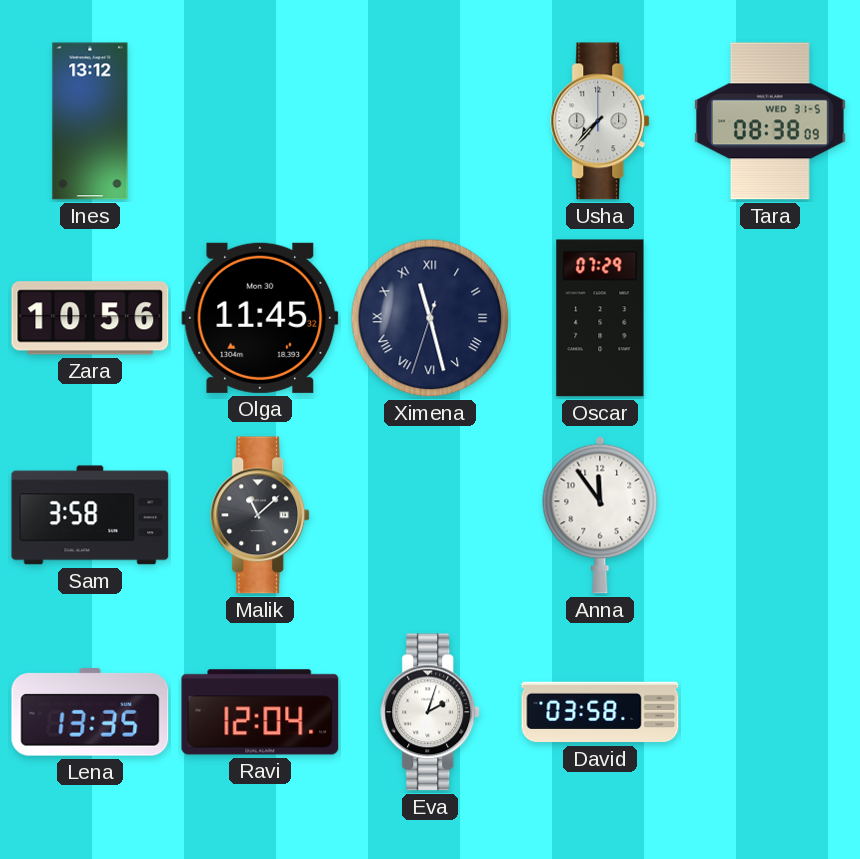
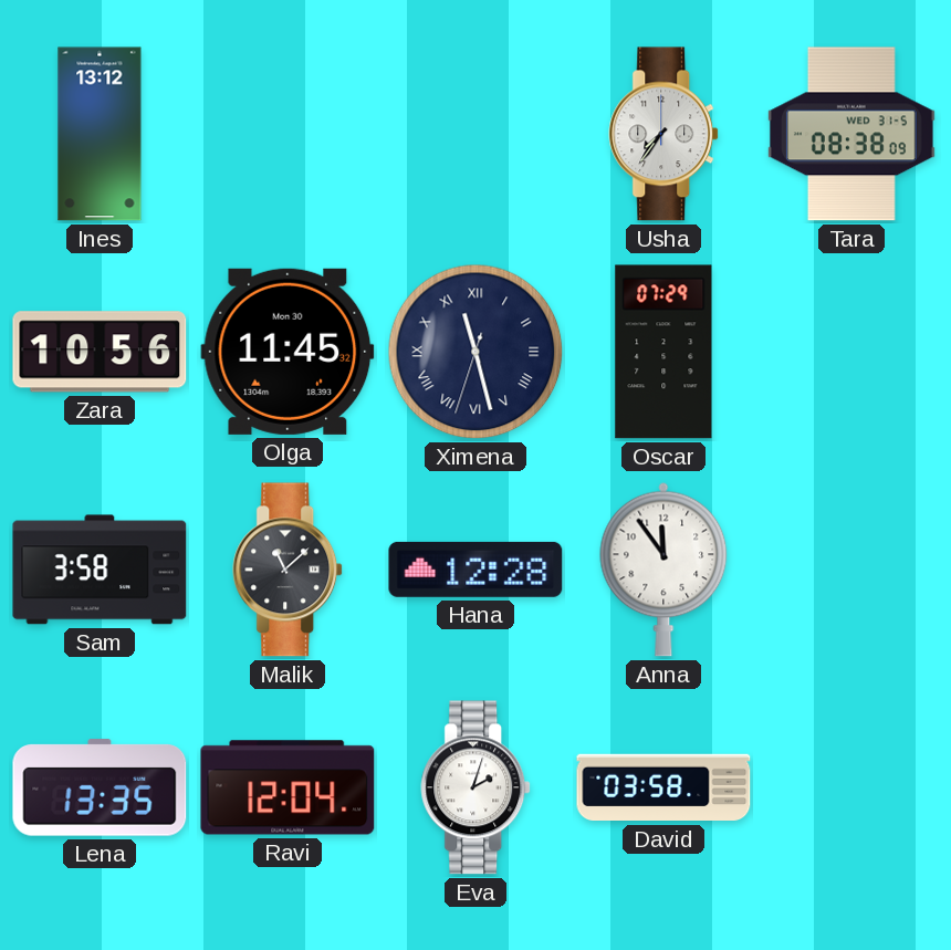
Usha: 7:37 -> 7:36 (665, 134)
Hana: none -> 12:28 (476, 570)
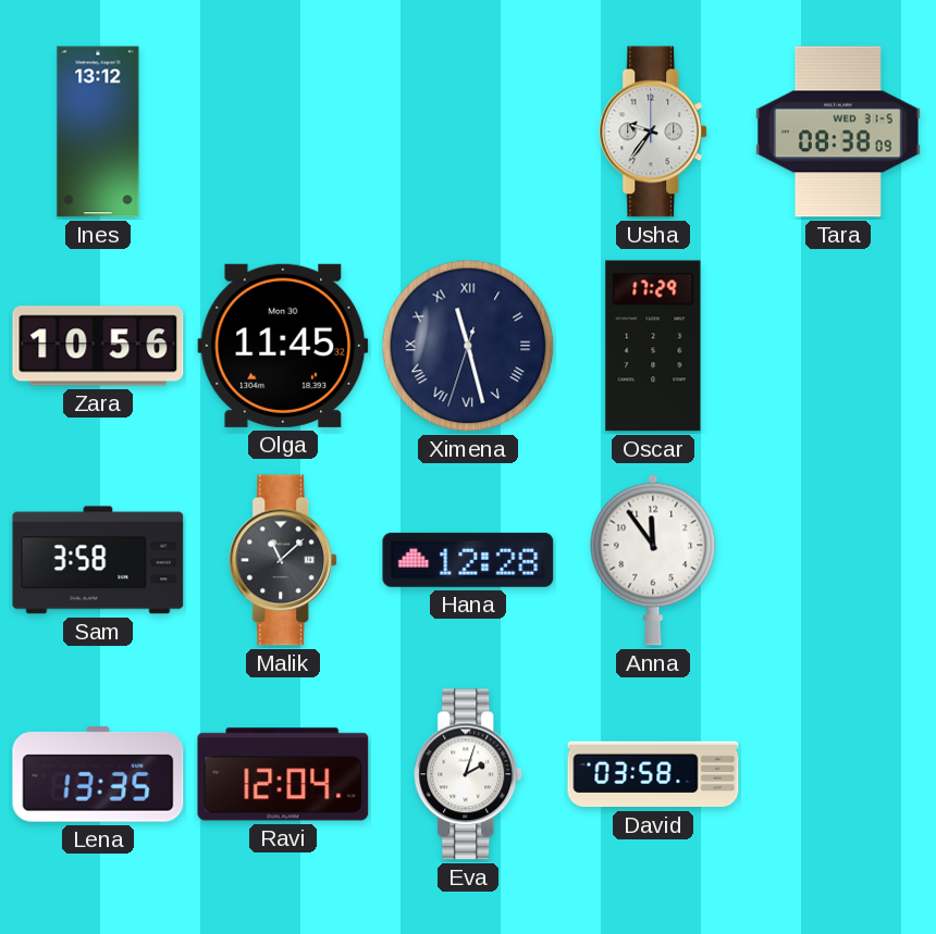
Usha: 7:36 -> 9:36 (654, 132)
Oscar: 07:29 -> 17:29 (653, 346)
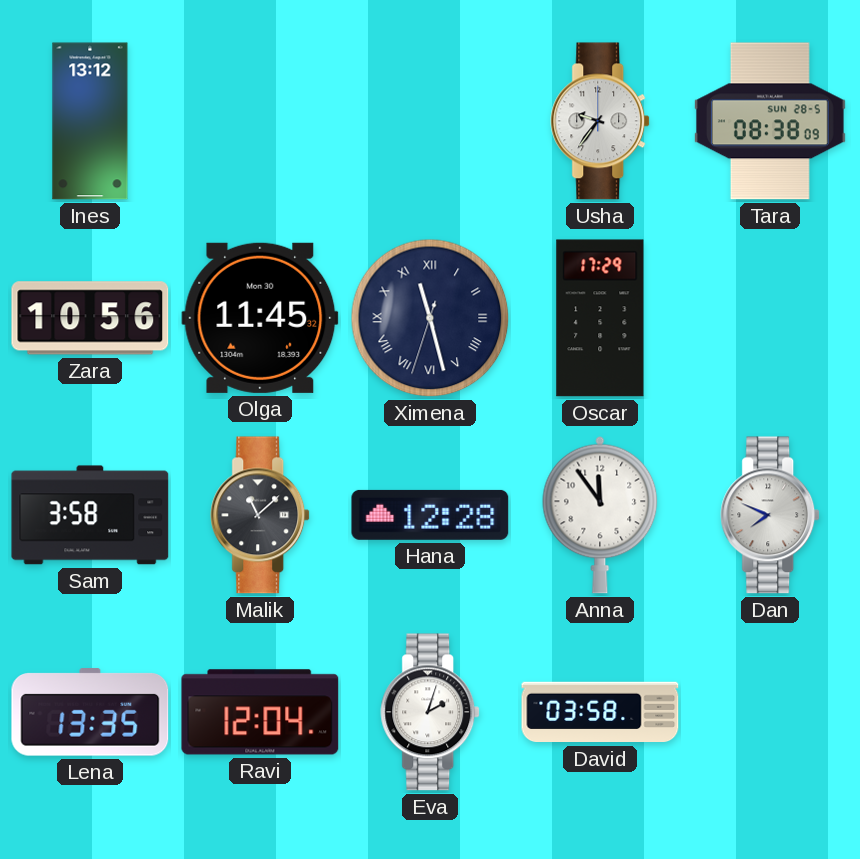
Tara date: WED 31-5 -> SUN 28-5 (770, 121)
Dan: none -> 7:49 (771, 515)
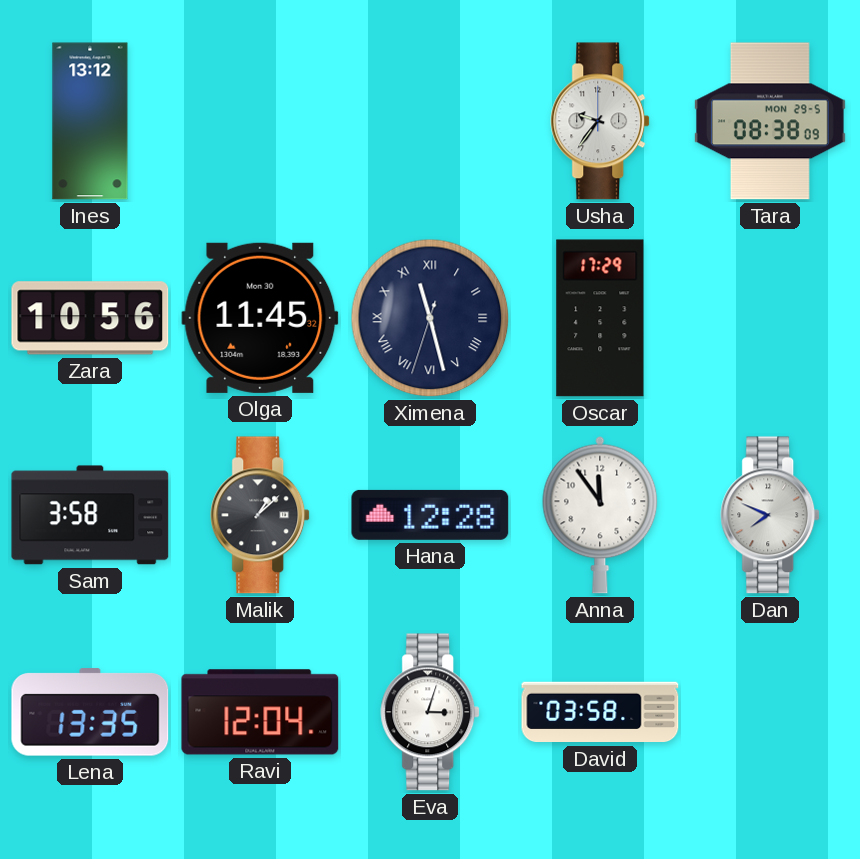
Tara date: SUN 28-5 -> MON 29-5 (770, 121)
Malik: 11:08 -> 1:08 (261, 515)
Eva: 2:03 -> 3:03 (431, 712)
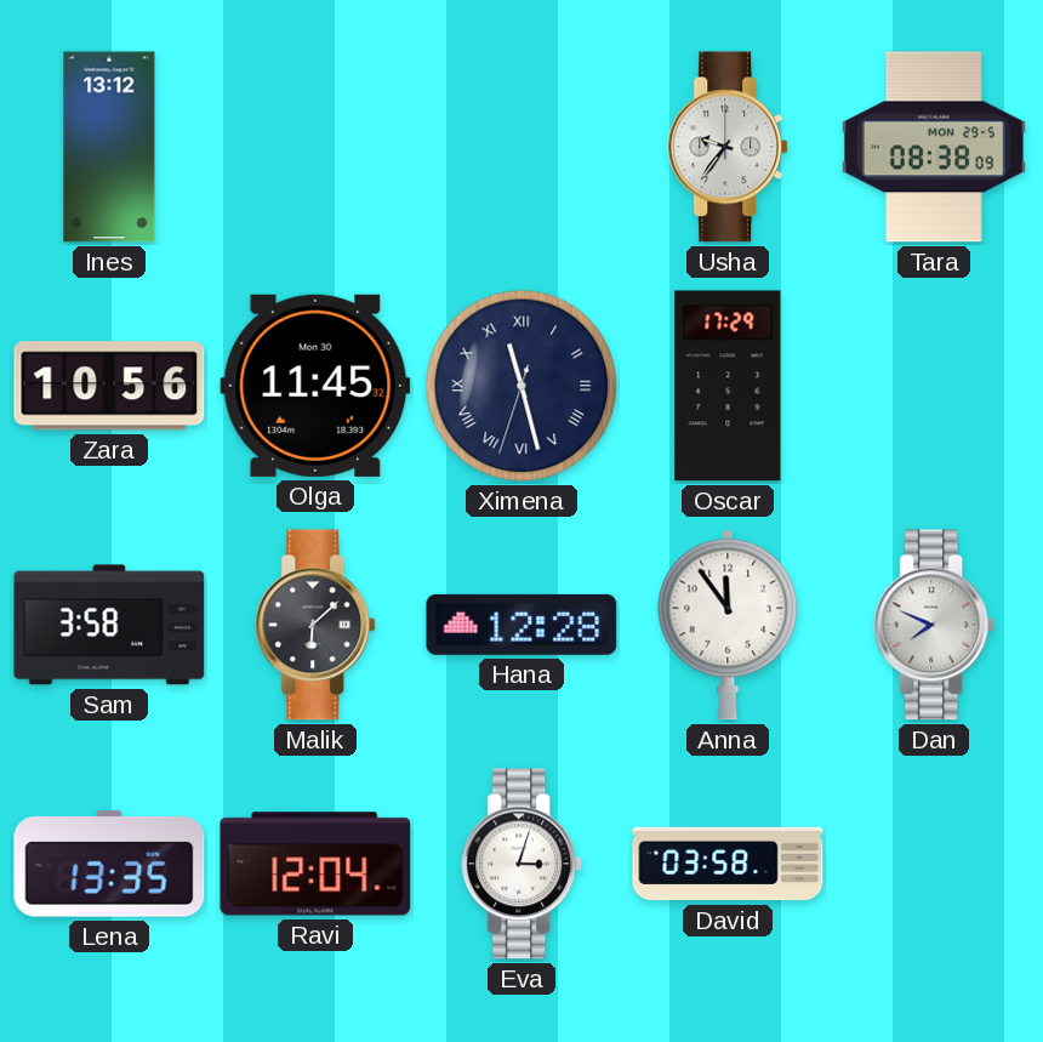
Malik: 1:08 -> 6:08 (317, 625)
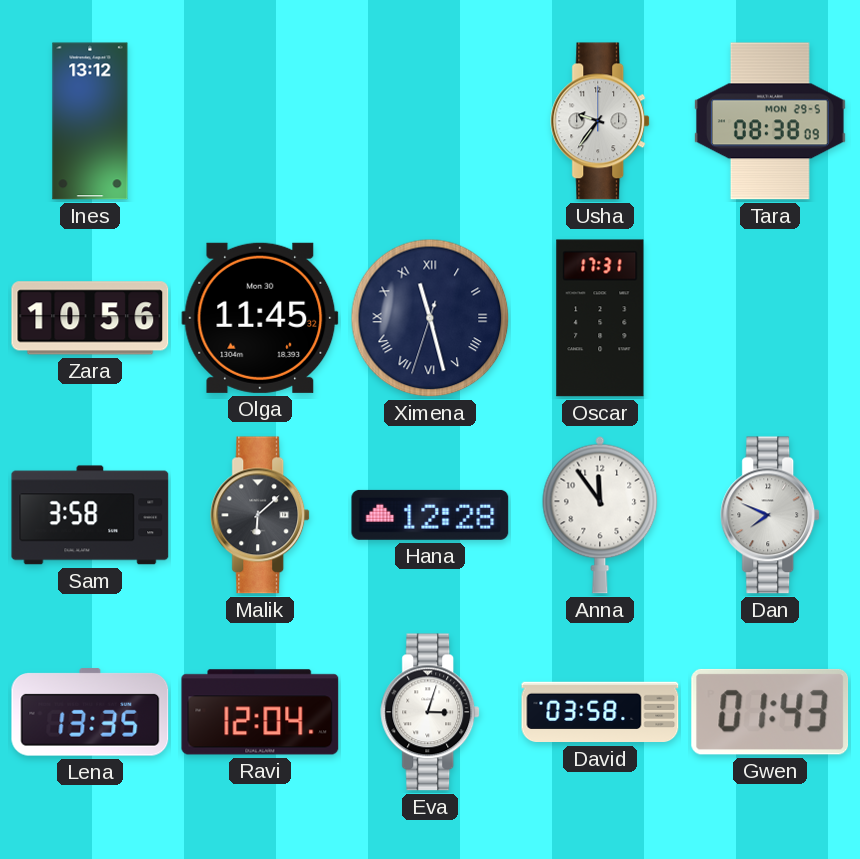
Oscar: 17:29 -> 17:31 (600, 318)
Gwen: none -> 01:43 (770, 712)
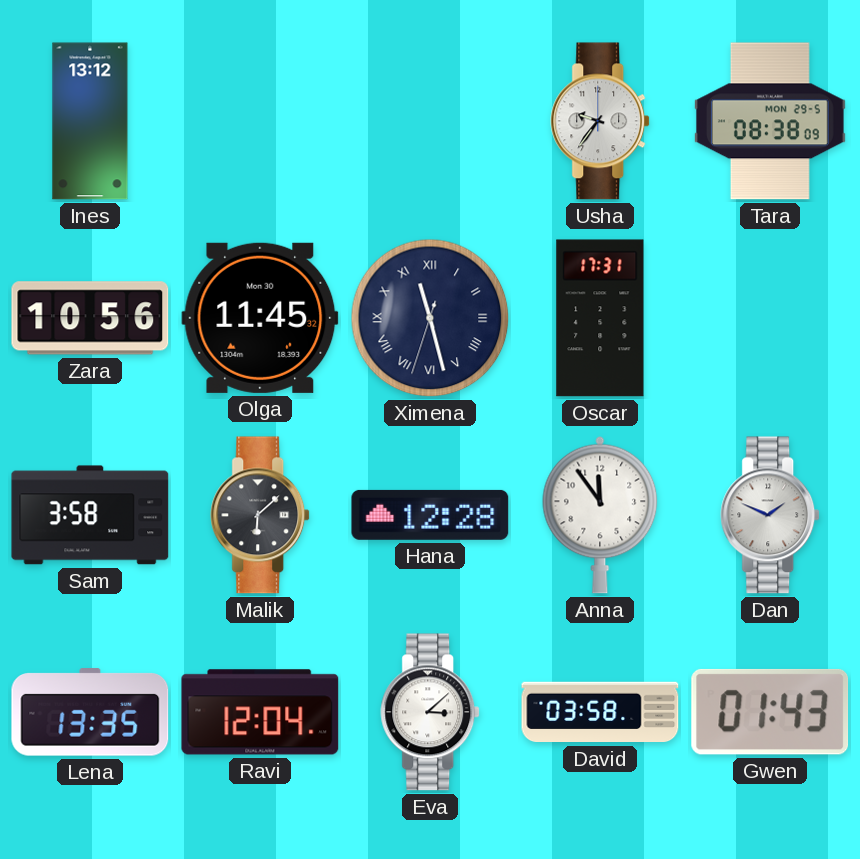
Dan: 7:49 -> 1:49 (771, 515)
Eva: 3:03 -> 3:08 (431, 712)
